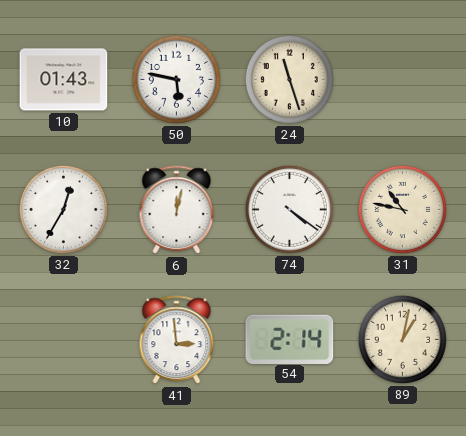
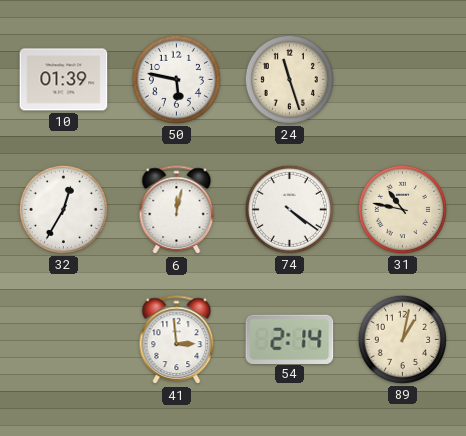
10: 01:43 -> 01:39 (64, 80)
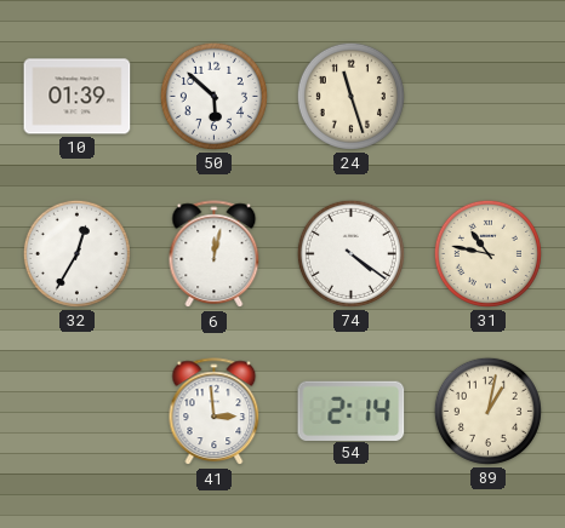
50: 5:47 -> 5:52 (213, 96)
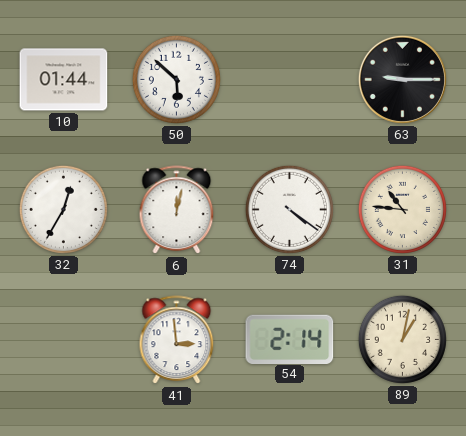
10: 01:39 -> 01:44 (64, 80)
24: 11:27 -> none (350, 96)
63: none -> 9:15 (402, 79)
31: 10:47 -> 10:46 (402, 209)
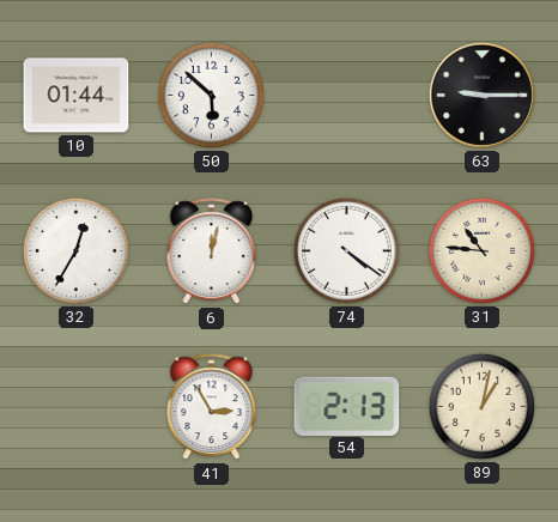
41: 2:59 -> 2:55 (212, 407)
54: 2:14 -> 2:13 (347, 406)
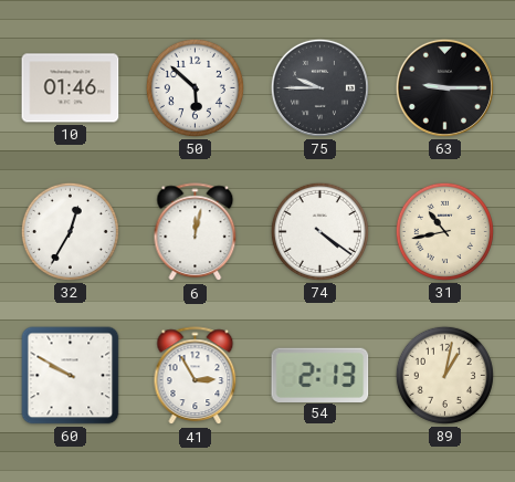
10: 01:44 -> 01:46 (71, 88)
75: none -> 9:45 (319, 87)
31: 10:46 -> 10:43 (444, 231)
60: none -> 9:50 (71, 376)
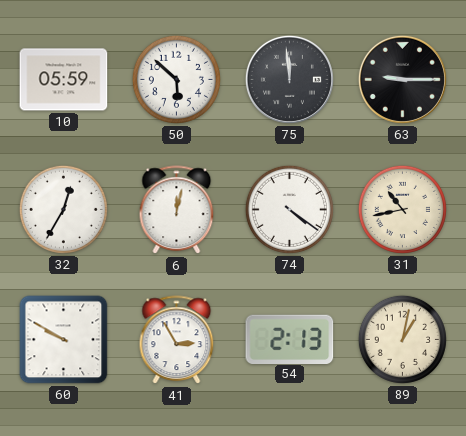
10: 01:46 -> 05:59 (64, 80)
75: 9:45 -> 11:59 (289, 79)
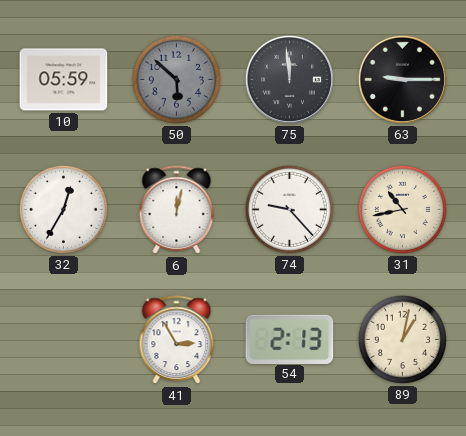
50 dial: white -> grey (176, 79)
74: 4:21 -> 9:23 (289, 209)
60: 9:50 -> none (64, 340)
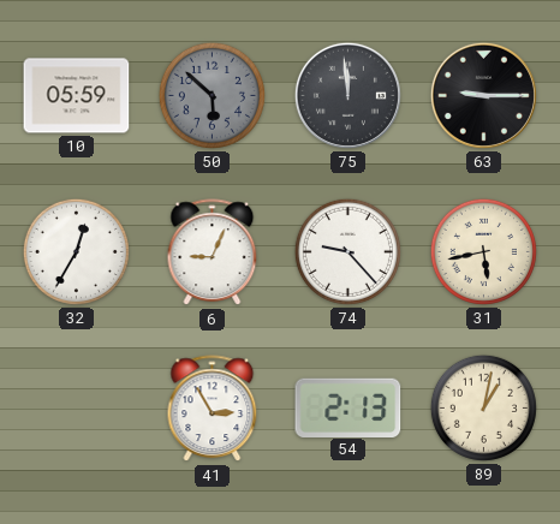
6: 12:02 -> 9:04 (213, 252)
31: 10:43 -> 5:43 (483, 251)
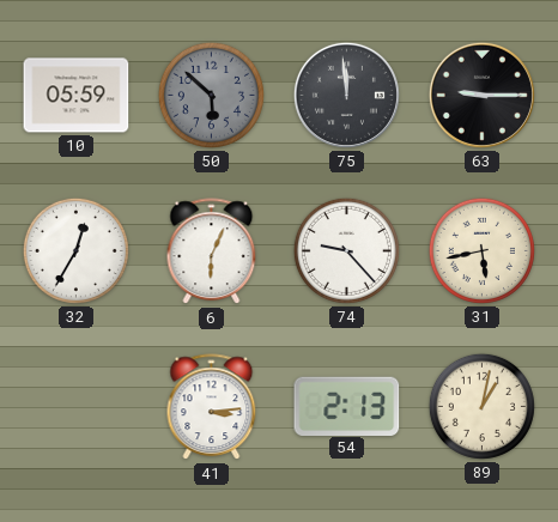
6: 9:04 -> 6:04 (212, 251)
41: 2:55 -> 3:14 (212, 407)
